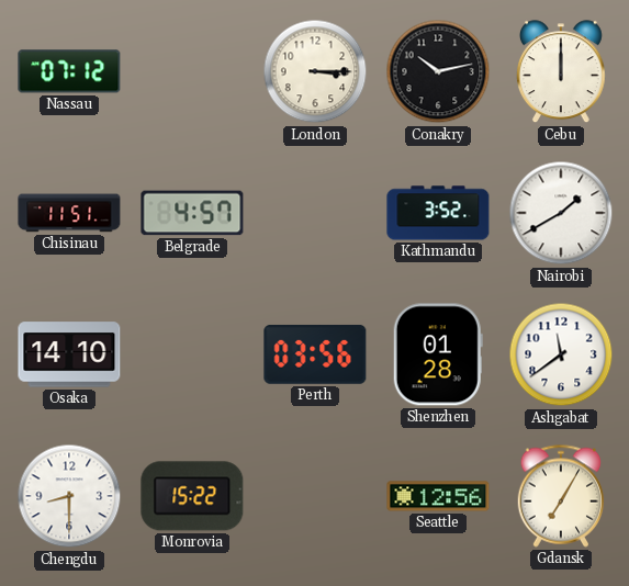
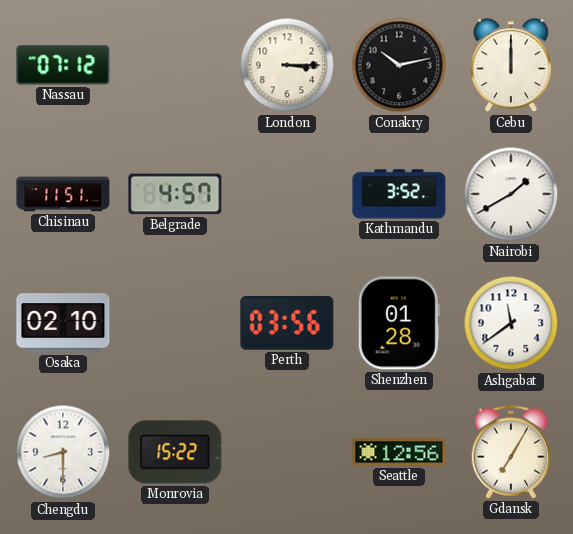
Osaka: 14:10 -> 02:10 (63, 323)
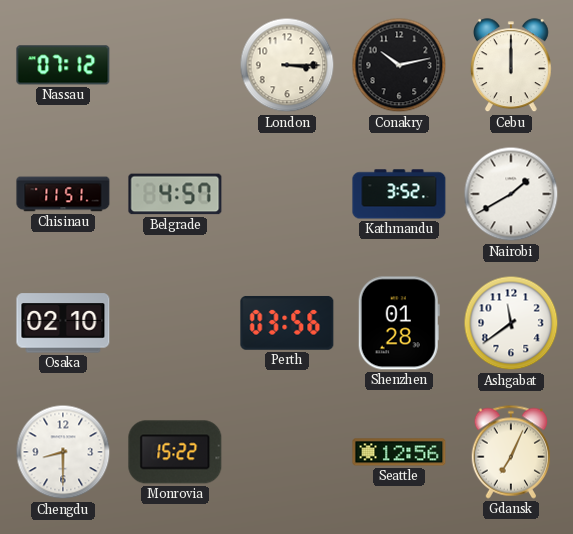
Gdansk: 7:05 -> 7:04 (511, 452)
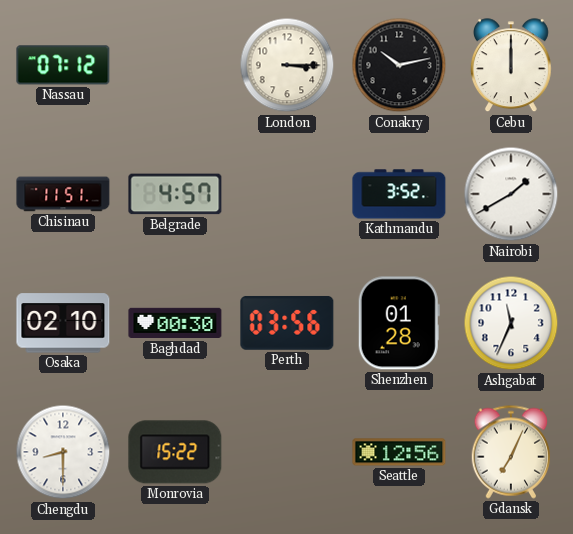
Baghdad: none -> 00:30 (175, 323)
Ashgabat: 11:39 -> 11:34 (511, 323)
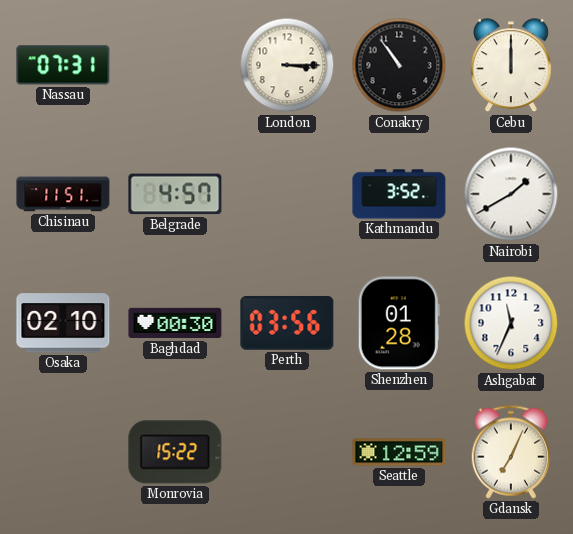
Nassau: 07:12 -> 07:31 (63, 65)
Conakry: 10:13 -> 10:54 (399, 65)
Chengdu: 8:30 -> none (63, 452)
Seattle: 12:56 -> 12:59 (399, 452)
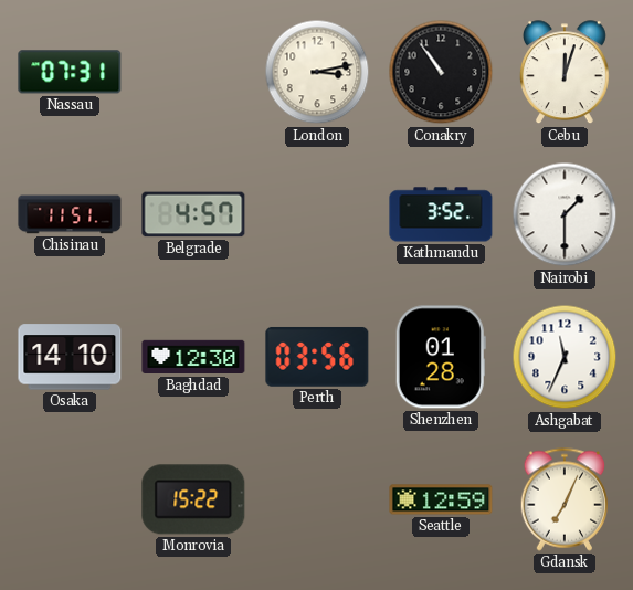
London: 3:15 -> 3:13 (317, 72)
Cebu: 12:00 -> 12:03 (565, 73)
Nairobi: 1:40 -> 1:30 (565, 214)
Osaka: 02:10 -> 14:10 (70, 357)
Baghdad: 00:30 -> 12:30 (193, 357)
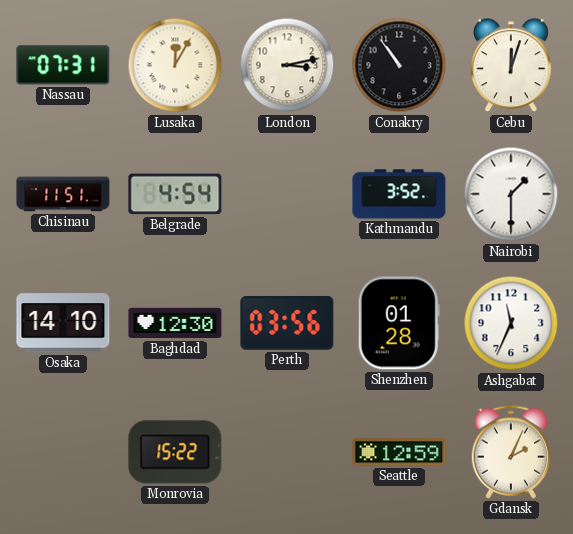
Lusaka: none -> 12:05 (175, 65)
Belgrade: 4:57 -> 4:54 (175, 194)
Gdansk: 7:04 -> 2:04 (511, 452)
